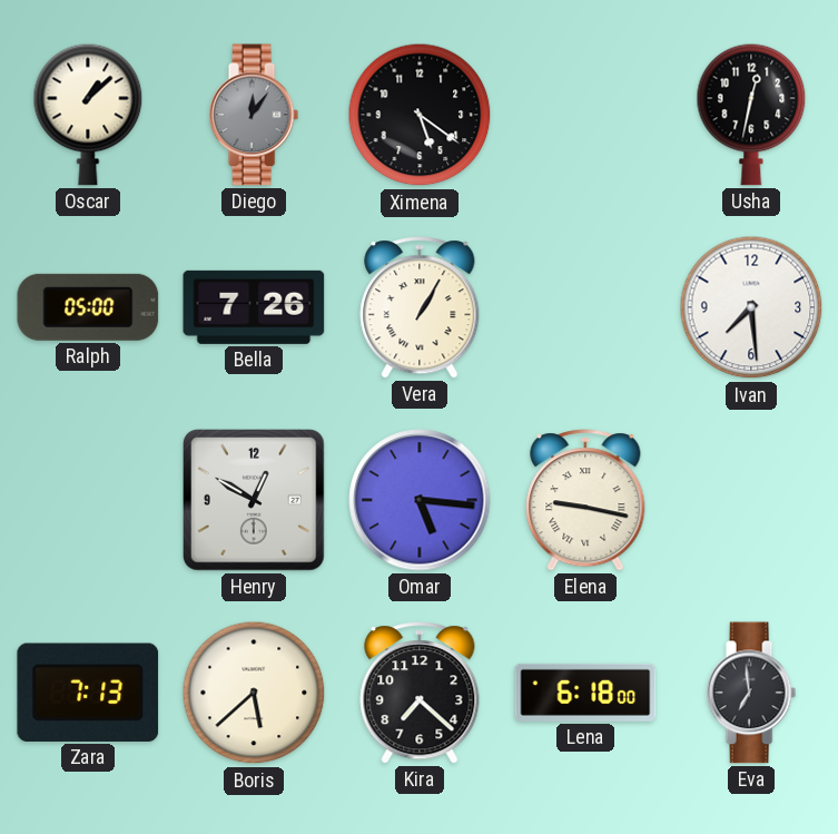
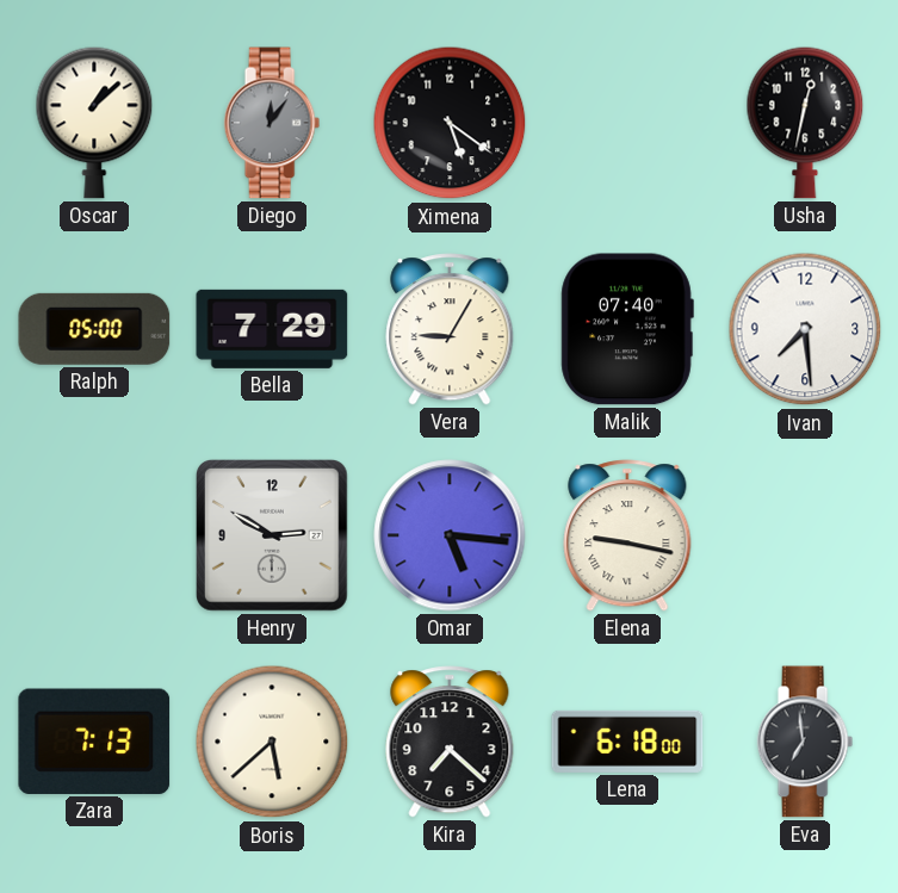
Bella: 7:26 -> 7:29 (272, 329)
Vera: 1:05 -> 9:05 (450, 329)
Malik: none -> 07:40 (627, 329)
Henry: 12:50 -> 2:50 (273, 537)
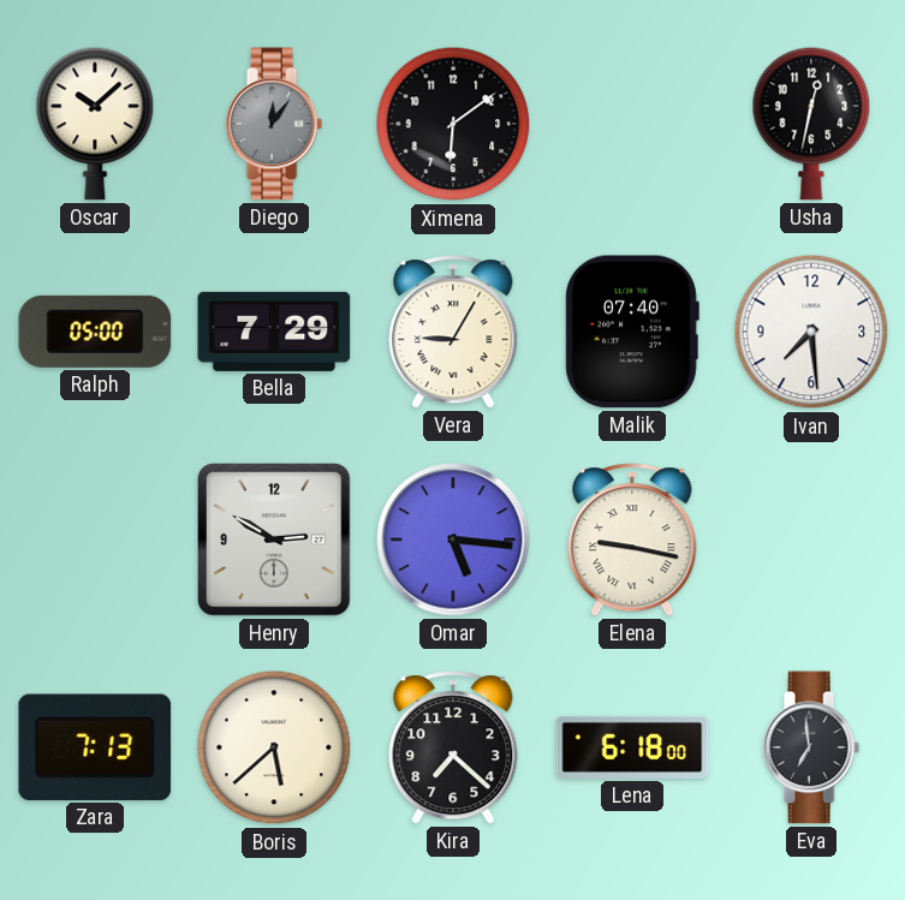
Oscar: 1:08 -> 10:08 (95, 124)
Ximena: 5:21 -> 6:09 (453, 124)
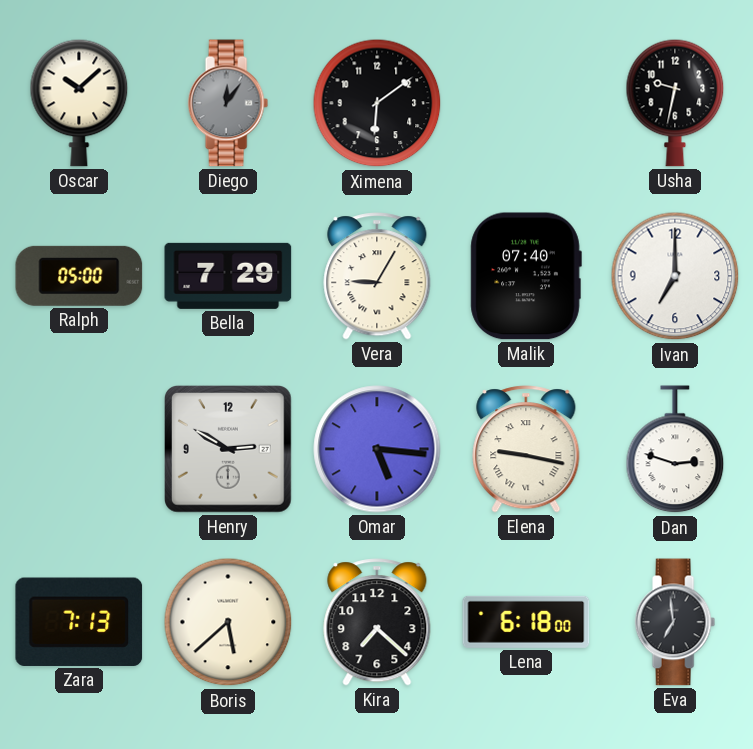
Usha: 12:32 -> 9:32 (675, 103)
Ivan: 7:29 -> 7:00 (675, 276)
Dan: none -> 2:48 (675, 450)
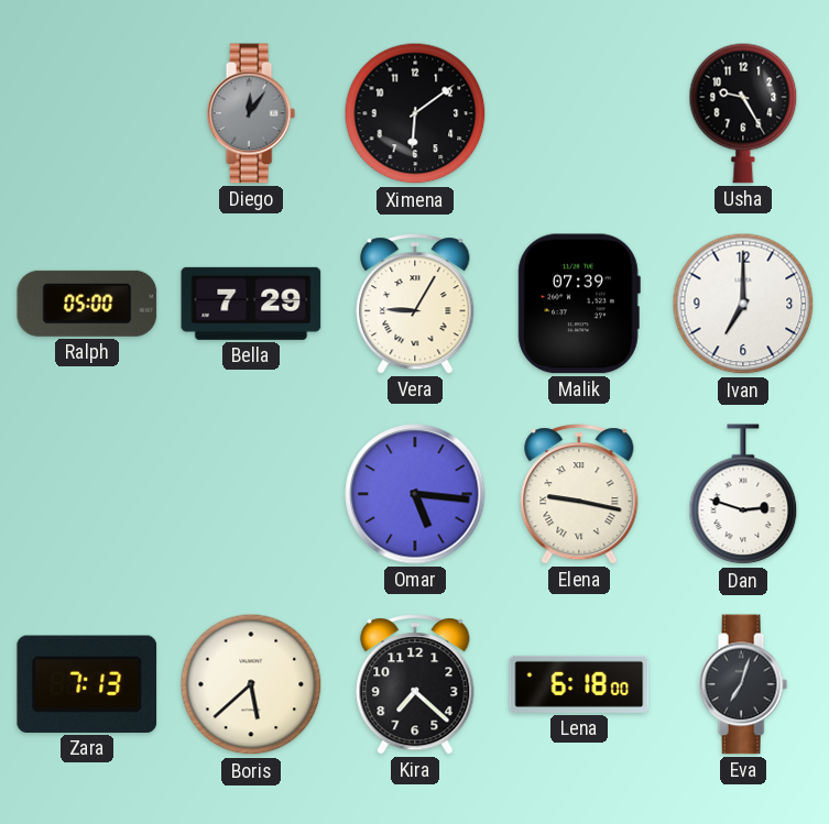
Oscar: 10:08 -> none (79, 103)
Usha: 9:32 -> 9:25 (743, 113)
Malik: 07:40 -> 07:39 (579, 304)
Henry: 2:50 -> none (229, 450)
Eva: 6:59 -> 7:03 (743, 684)
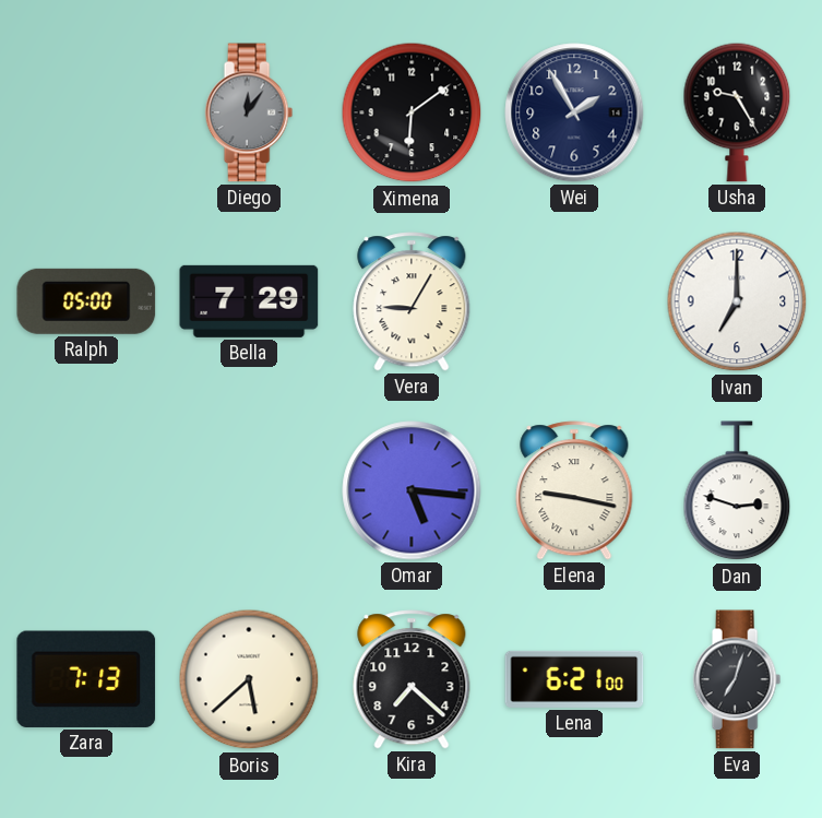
Wei: none -> 1:55 (574, 112)
Malik: 07:39 -> none (579, 304)
Lena: 6:18 -> 6:21 (574, 679)
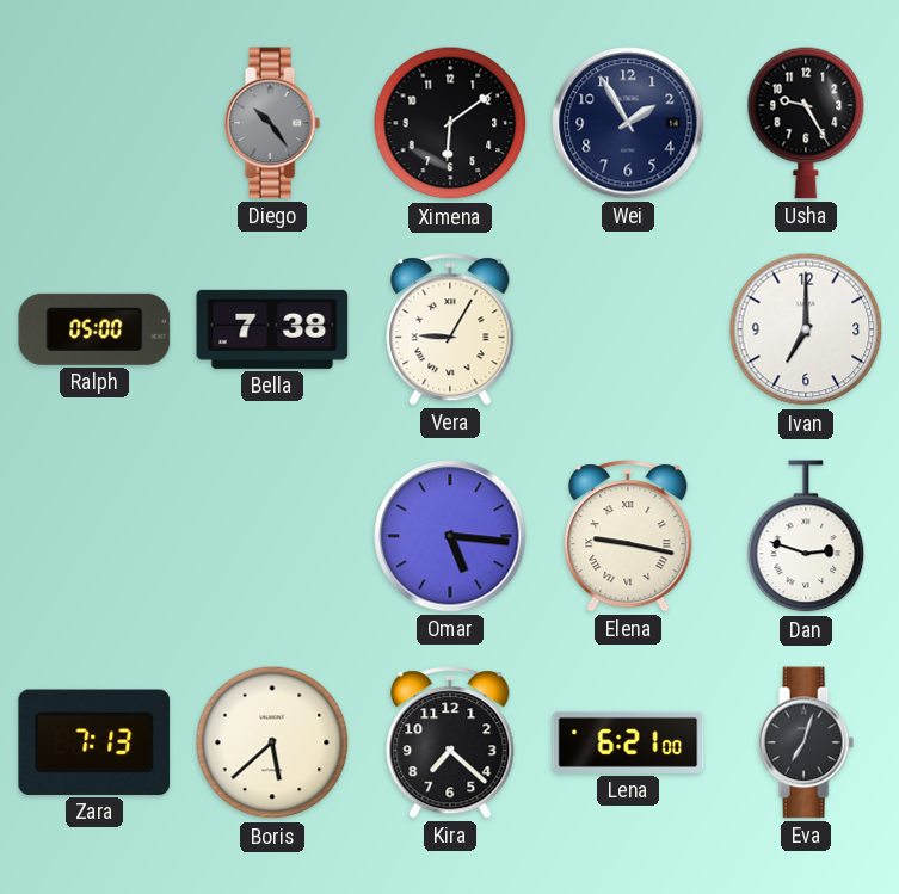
Diego: 12:06 -> 10:24 (272, 123)
Bella: 7:29 -> 7:38 (272, 329)
